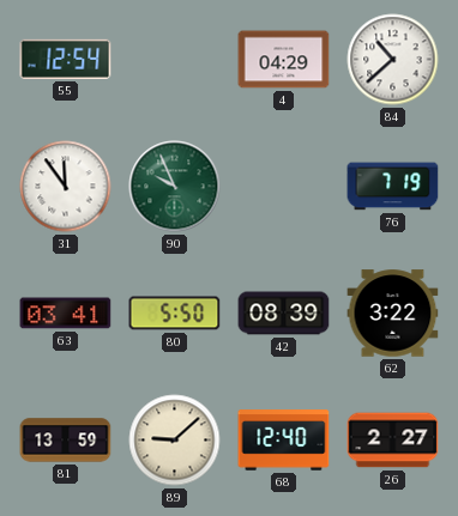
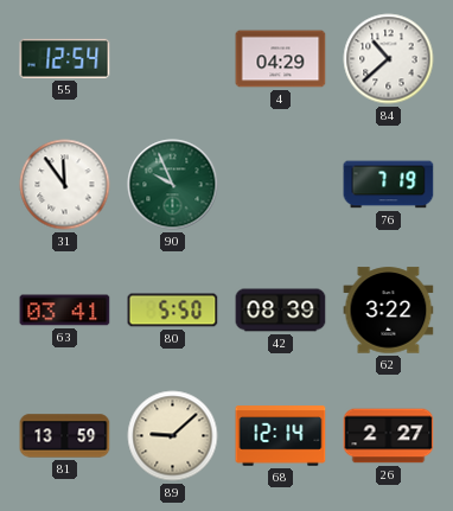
68: 12:40 -> 12:14 (281, 436)
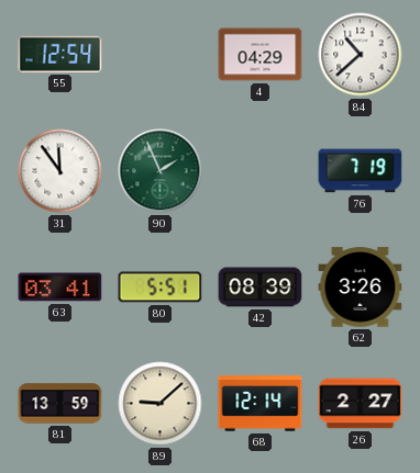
90: 9:56 -> 1:56 (161, 171)
80: 5:50 -> 5:51 (161, 288)
62: 3:22 -> 3:26 (361, 288)
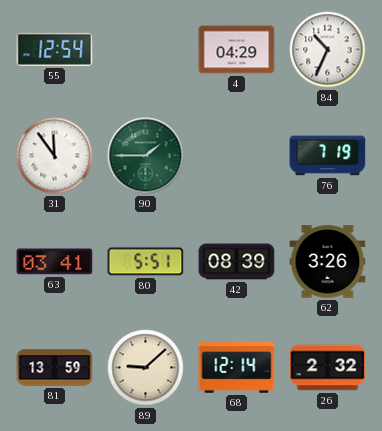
84: 10:38 -> 10:34 (328, 50)
90: 1:56 -> 1:45 (146, 156)
26: 2:27 -> 2:32 (328, 368)
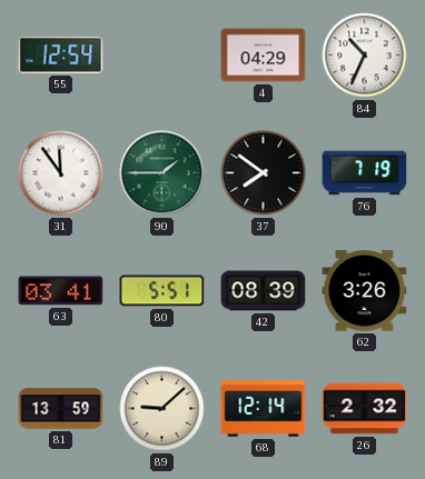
37: none -> 7:51 (264, 173)
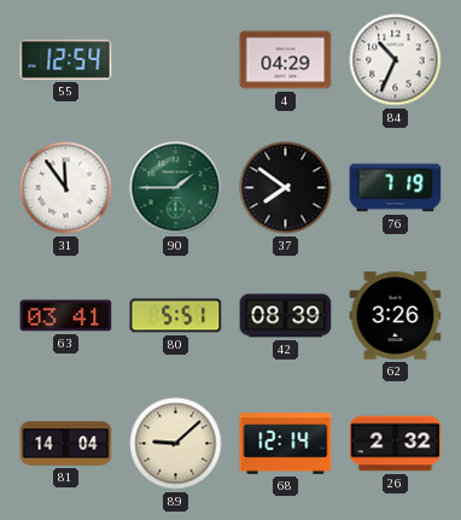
81: 13:59 -> 14:04 (66, 444)
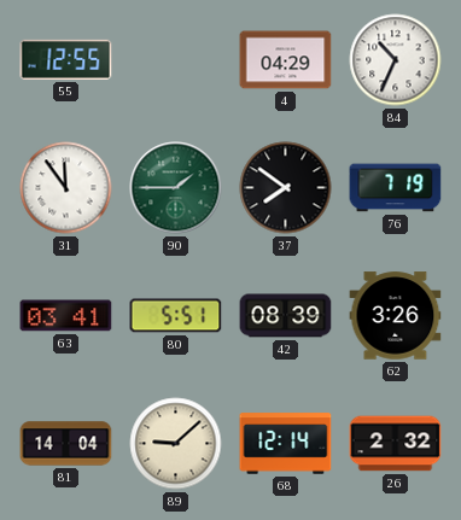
55: 12:54 -> 12:55 (66, 59)
